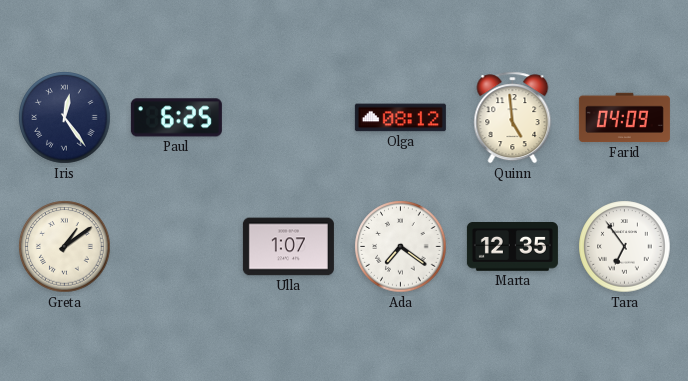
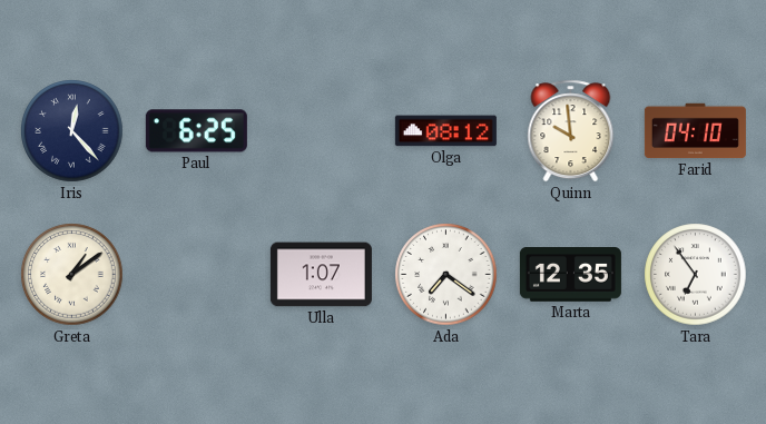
Iris: 12:24 -> 12:23 (72, 131)
Quinn: 4:59 -> 9:59 (571, 131)
Farid: 04:09 -> 04:10 (695, 131)
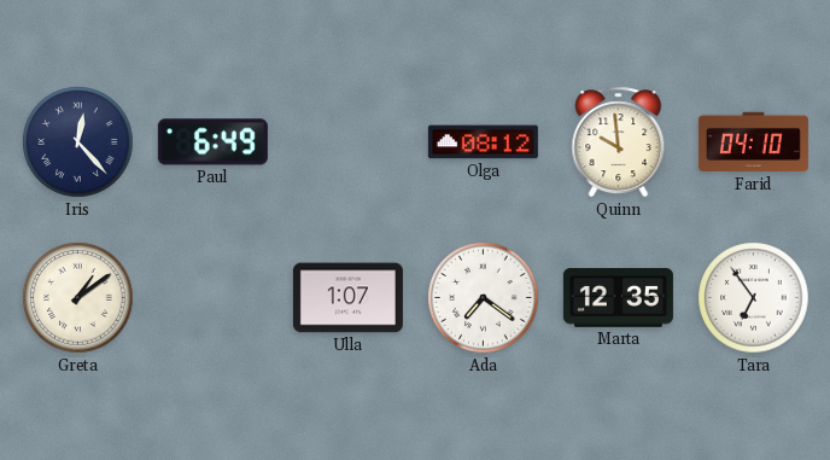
Paul: 6:25 -> 6:49 (212, 142)
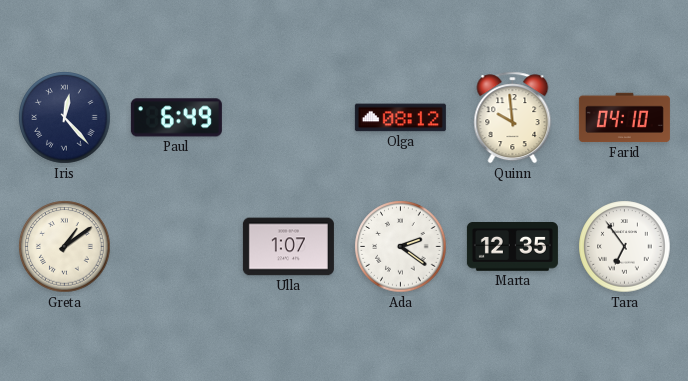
Ada: 7:21 -> 2:21 (401, 247)
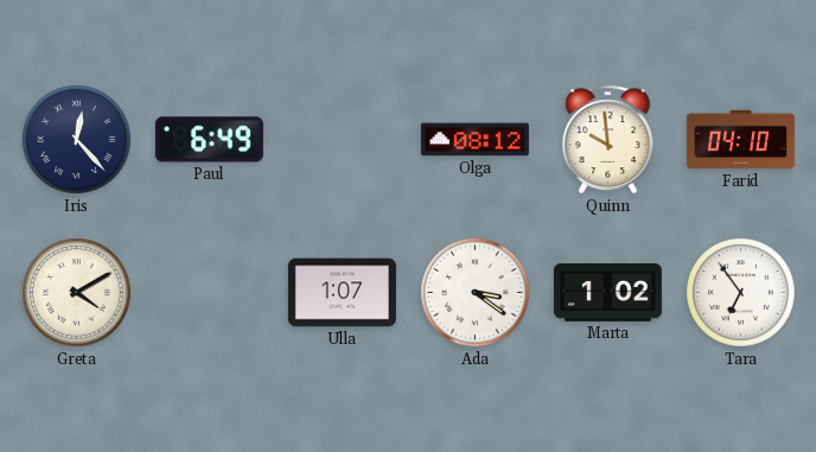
Greta: 1:09 -> 4:10 (77, 293)
Ada: 2:21 -> 3:21 (476, 293)
Marta: 12:35 -> 1:02 (607, 293)
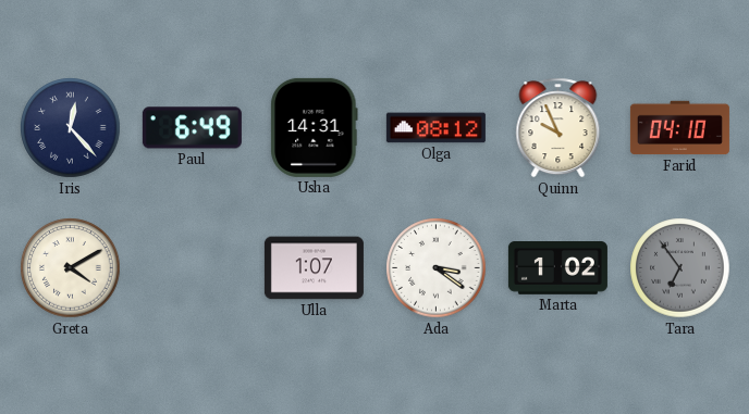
Usha: none -> 14:31 (315, 127)
Quinn: 9:59 -> 9:56 (558, 128)
Tara dial: white -> grey (680, 268)
